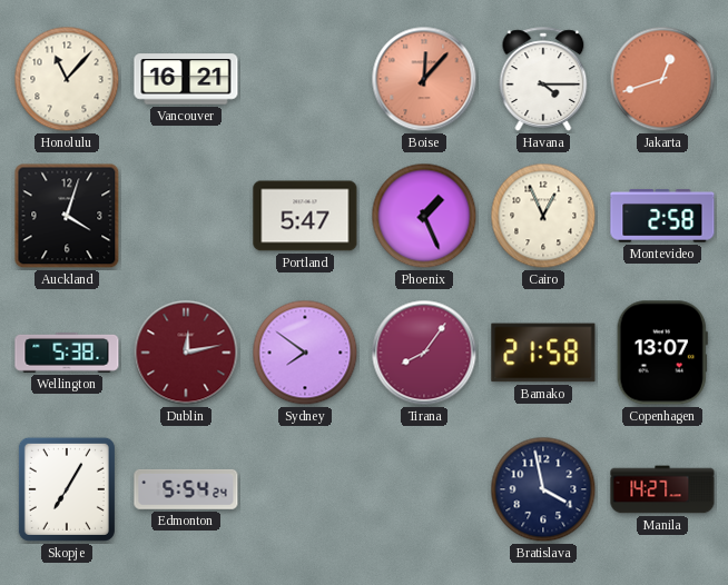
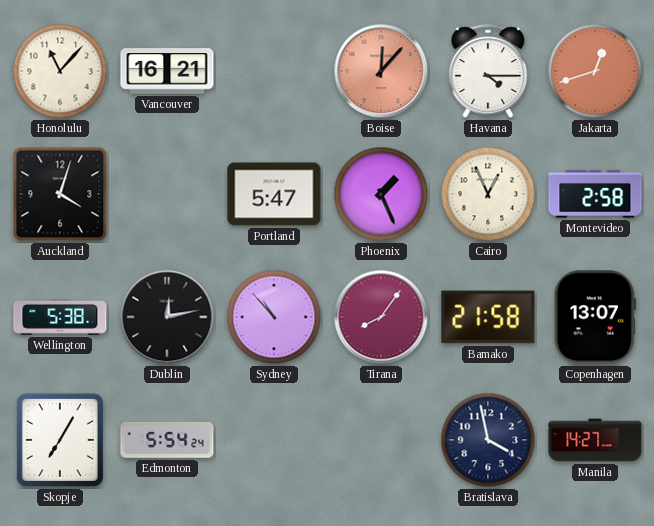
Dublin dial: burgundy -> black (167, 317)
Sydney: 7:51 -> 10:53 (274, 317)
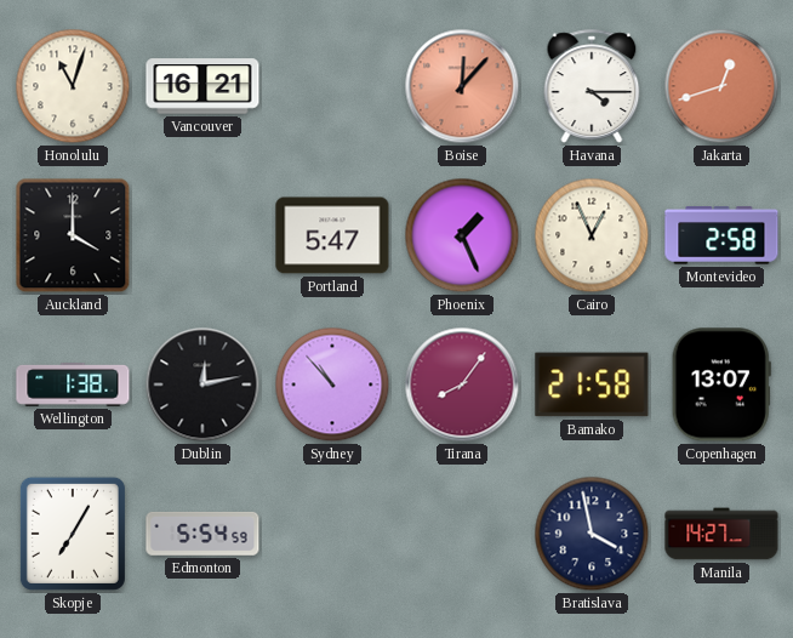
Honolulu: 11:07 -> 11:03 (73, 86)
Auckland: 4:03 -> 4:00 (73, 235)
Wellington: 5:38 -> 1:38 (73, 386)
Edmonton: 5:54:24 -> 5:54:59 (202, 534)
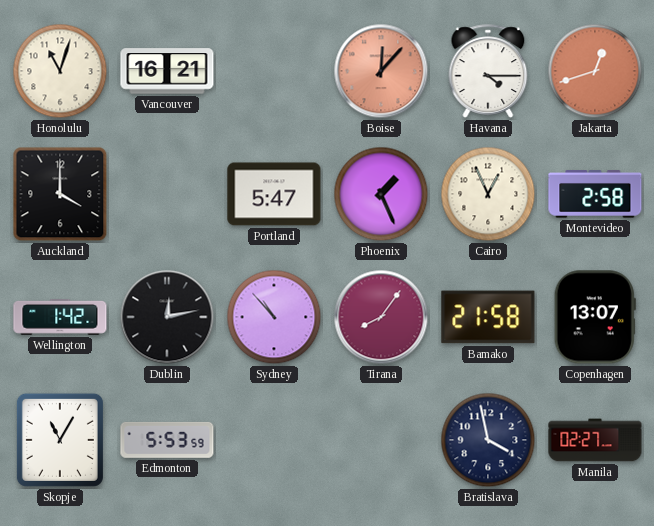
Wellington: 1:38 -> 1:42 (60, 318)
Skopje: 7:05 -> 11:05 (60, 440)
Edmonton: 5:54 -> 5:53 (167, 440)
Manila: 14:27 -> 02:27 (595, 440)
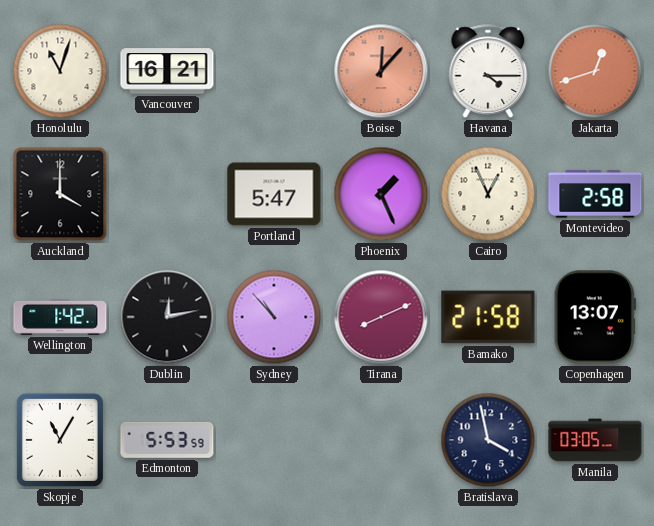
Tirana: 8:06 -> 8:11 (381, 317)
Manila: 02:27 -> 03:05 (595, 440)
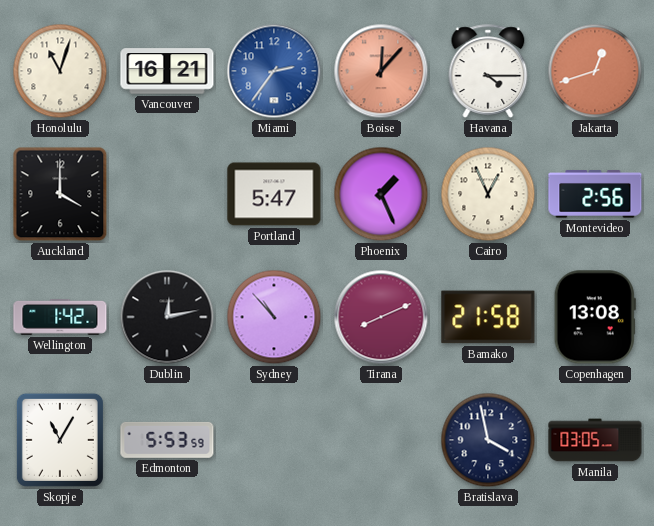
Miami: none -> 2:36 (274, 71)
Montevideo: 2:58 -> 2:56 (595, 194)
Copenhagen: 13:07 -> 13:08 (595, 317)
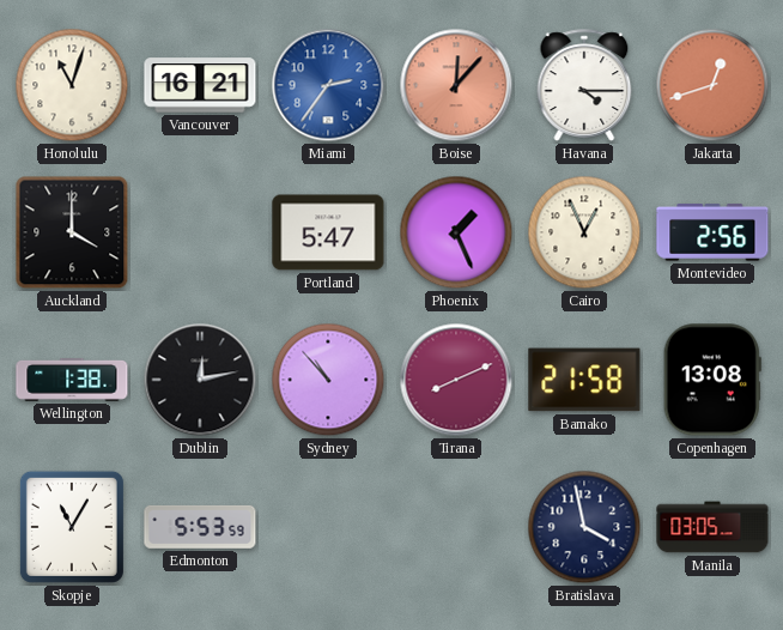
Wellington: 1:42 -> 1:38 (72, 381)
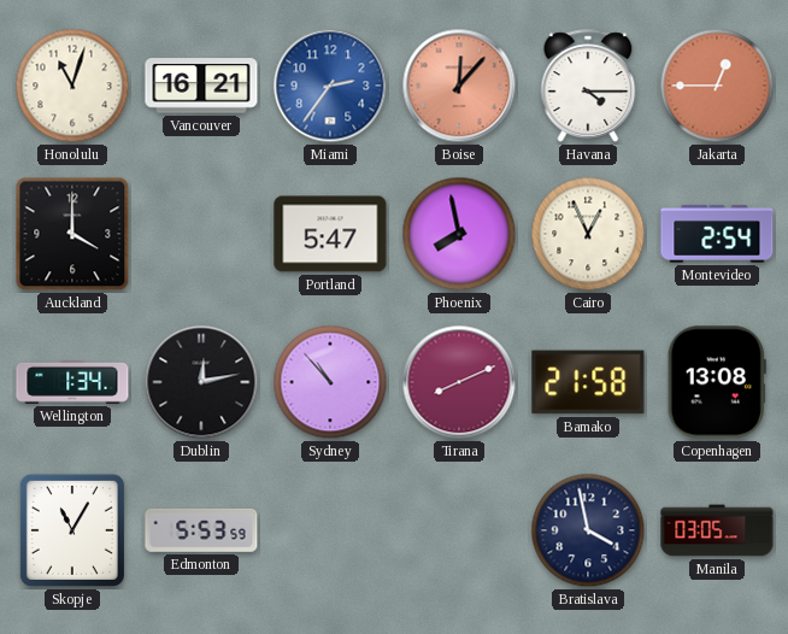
Jakarta: 12:42 -> 12:45 (717, 86)
Phoenix: 1:26 -> 7:58 (459, 234)
Montevideo: 2:56 -> 2:54 (717, 234)
Wellington: 1:38 -> 1:34 (72, 383)
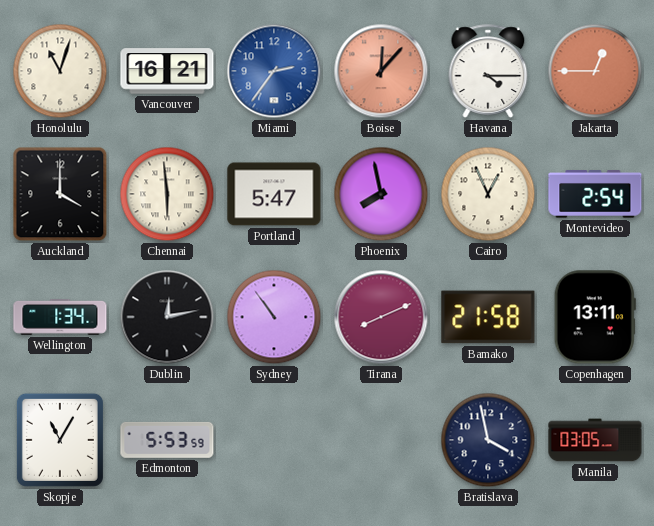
Chennai: none -> 5:59 (167, 194)
Sydney: 10:53 -> 10:54 (274, 317)
Copenhagen: 13:08 -> 13:11 (595, 317)
